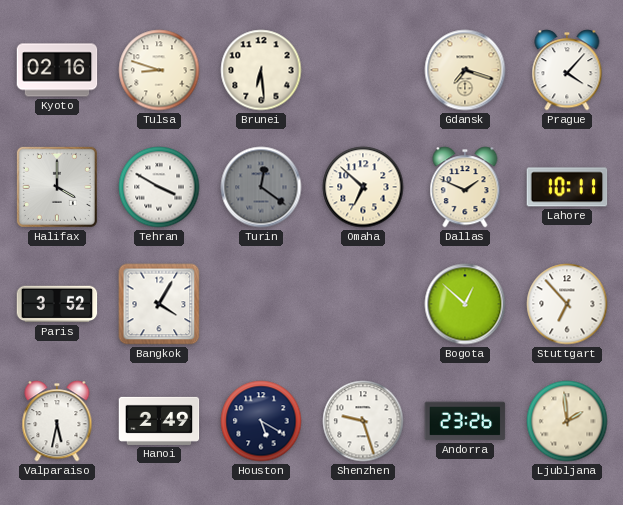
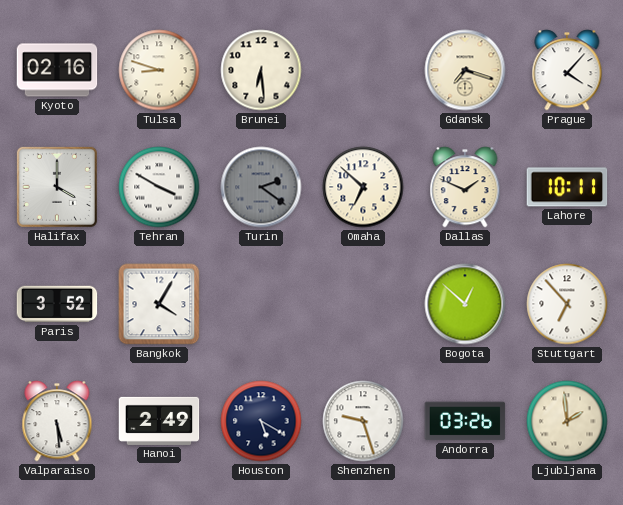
Turin: 12:21 -> 2:21 (261, 187)
Valparaiso: 5:32 -> 5:29 (57, 421)
Andorra: 23:26 -> 03:26 (465, 421)
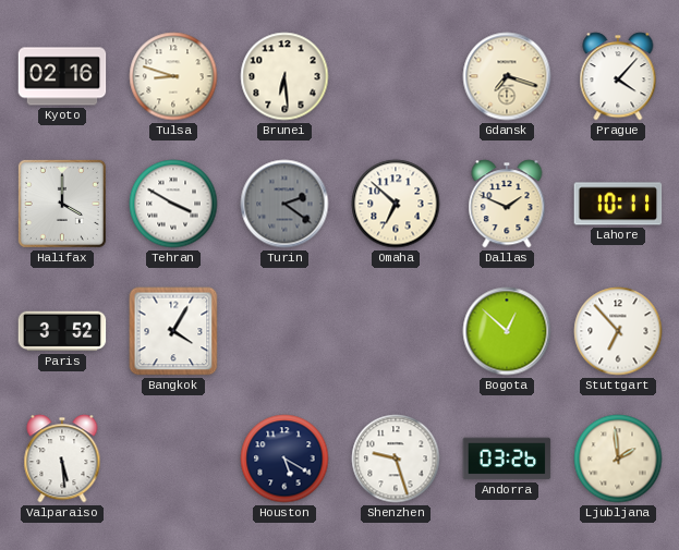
Hanoi: 2:49 -> none (159, 421)
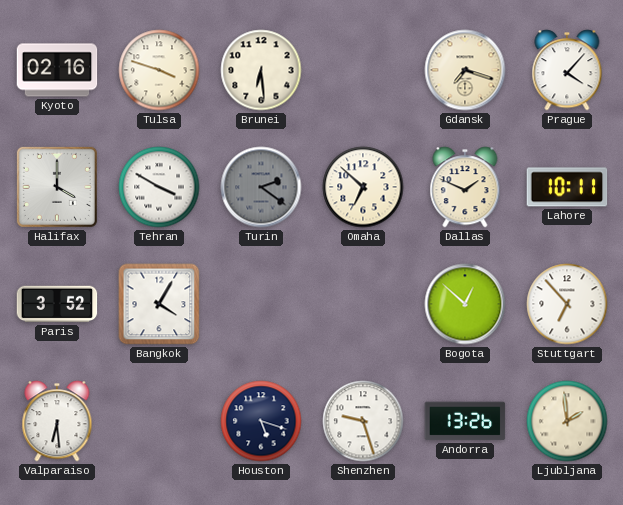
Tulsa: 8:48 -> 3:48 (159, 70)
Valparaiso: 5:29 -> 6:29 (57, 421)
Houston: 5:20 -> 5:18 (261, 421)
Andorra: 03:26 -> 13:26 (465, 421)
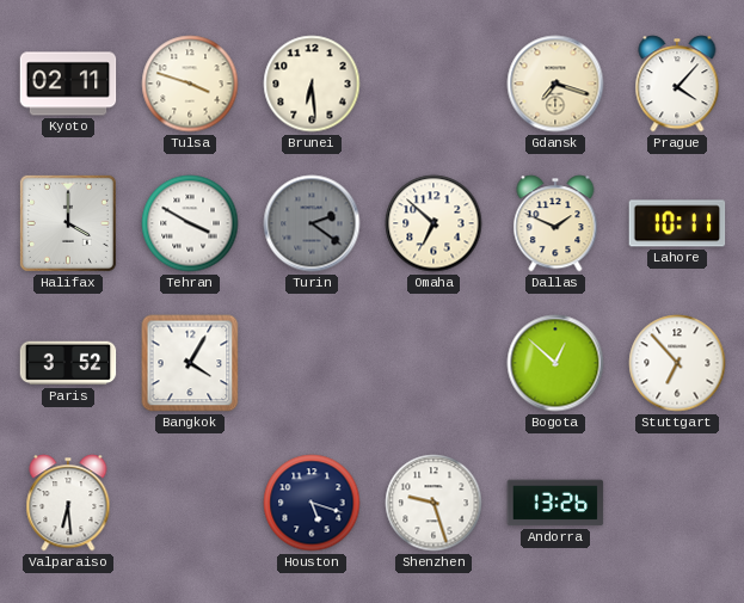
Kyoto: 02:16 -> 02:11 (68, 84)
Ljubljana: 1:59 -> none (567, 421)
